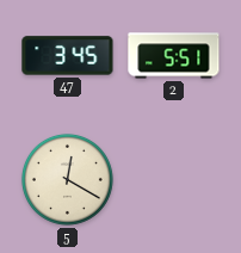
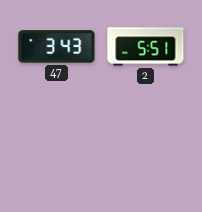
47: 3:45 -> 3:43 (57, 47)
5: 12:20 -> none (67, 179)
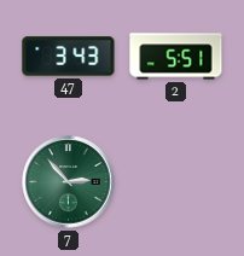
7: none -> 2:53 (69, 182)
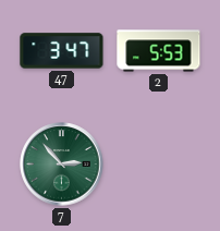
47: 3:43 -> 3:47 (62, 51)
2: 5:51 -> 5:53 (159, 51)
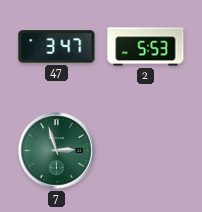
7: 2:53 -> 2:57 (57, 151)
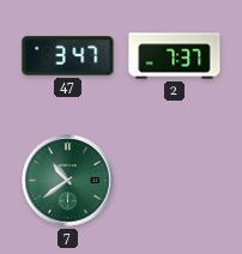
2: 5:53 -> 7:37 (175, 56)
7: 2:57 -> 10:39 (68, 181)
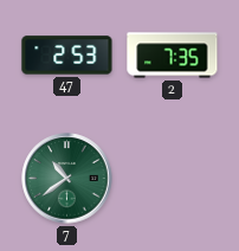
47: 3:47 -> 2:53 (67, 56)
2: 7:37 -> 7:35 (173, 56)
